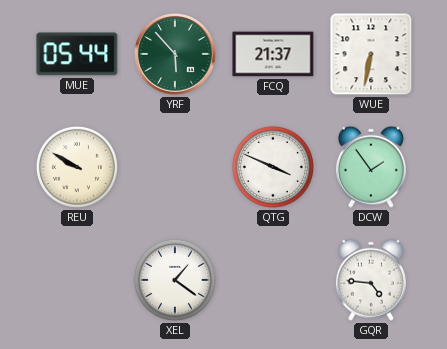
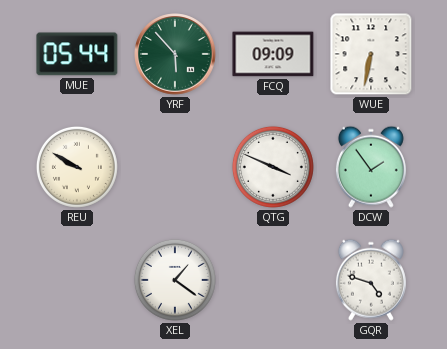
FCQ: 21:37 -> 09:09 (273, 54)
GQR: 4:46 -> 4:48 (371, 280)
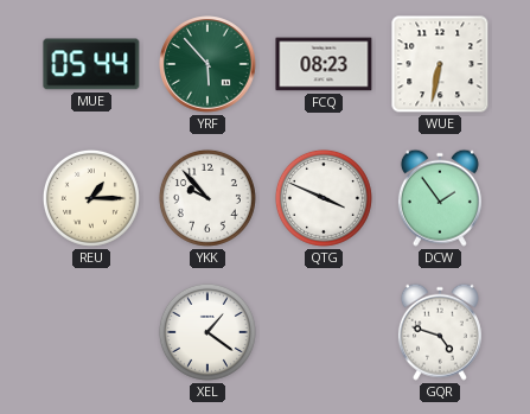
FCQ: 09:09 -> 08:23 (324, 64)
REU: 9:50 -> 1:15 (91, 198)
YKK: none -> 9:53 (207, 198)
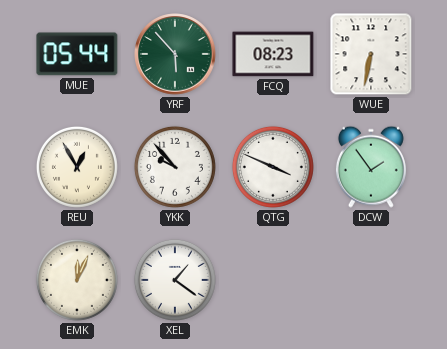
REU: 1:15 -> 12:55 (77, 167)
EMK: none -> 12:04 (77, 280)
GQR: 4:48 -> none (440, 332)
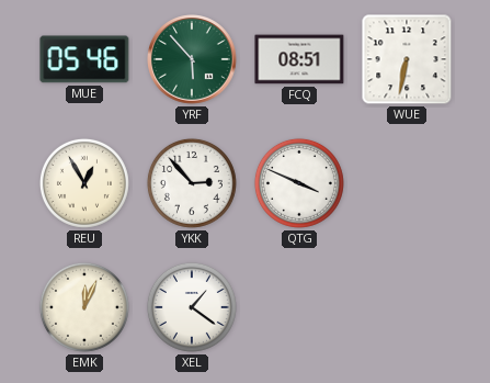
MUE: 05:44 -> 05:46 (84, 59)
FCQ: 08:23 -> 08:51 (299, 59)
YKK: 9:53 -> 2:53 (192, 183)
DCW: 1:54 -> none (371, 167)
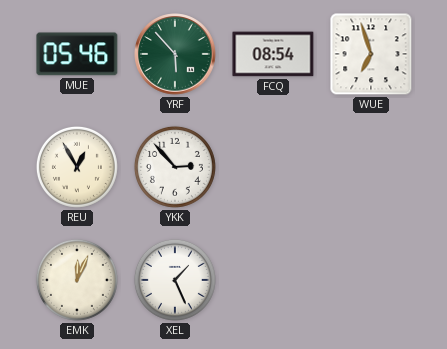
FCQ: 08:51 -> 08:54 (273, 54)
WUE: 6:32 -> 6:57 (371, 54)
QTG: 3:49 -> none (299, 183)
XEL: 1:21 -> 1:26 (175, 280)
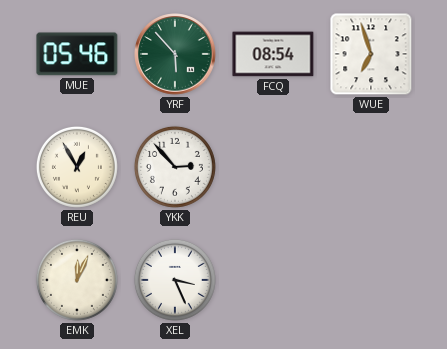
XEL: 1:26 -> 3:26 (175, 280)
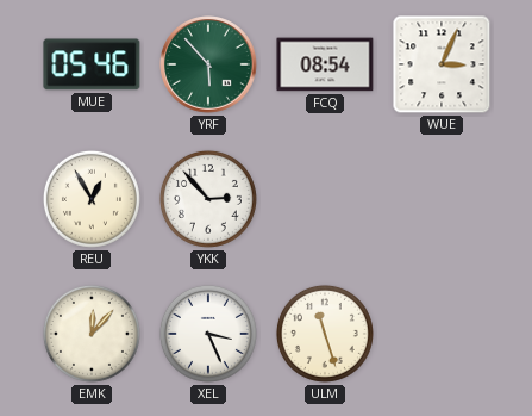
WUE: 6:57 -> 3:04 (442, 64)
EMK: 12:04 -> 12:07 (92, 334)
ULM: none -> 11:27 (325, 334)
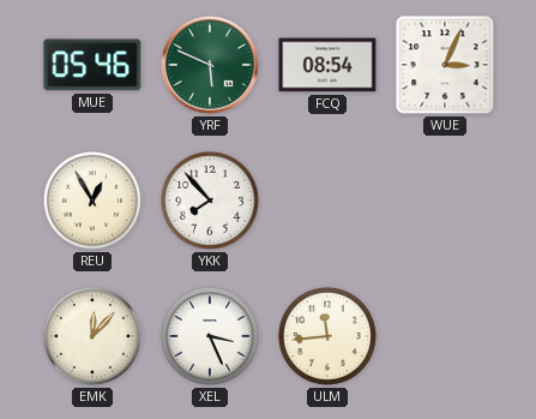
YRF: 5:53 -> 5:49 (210, 65)
YKK: 2:53 -> 7:53 (210, 200)
ULM: 11:27 -> 11:44 (327, 336)
